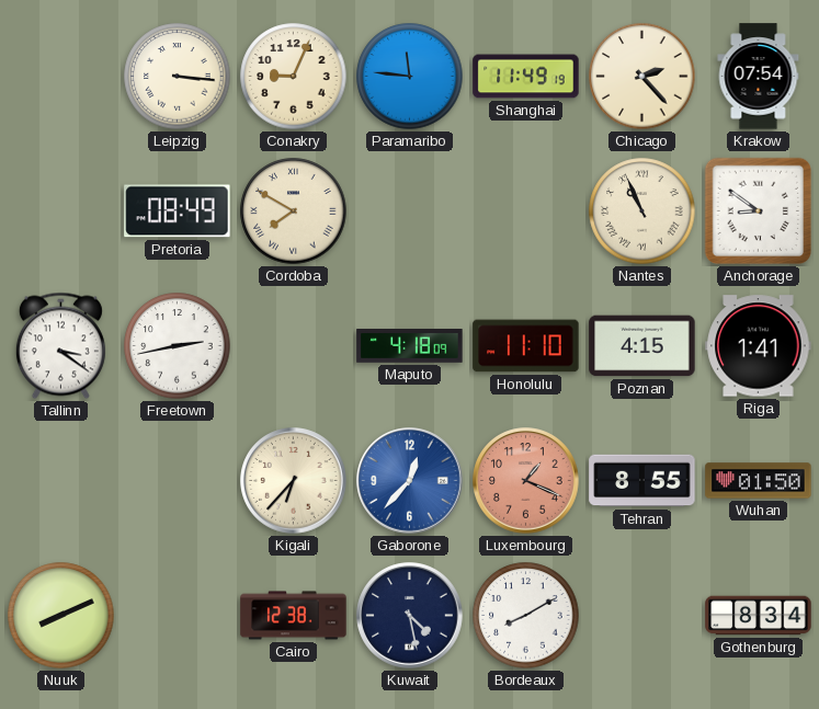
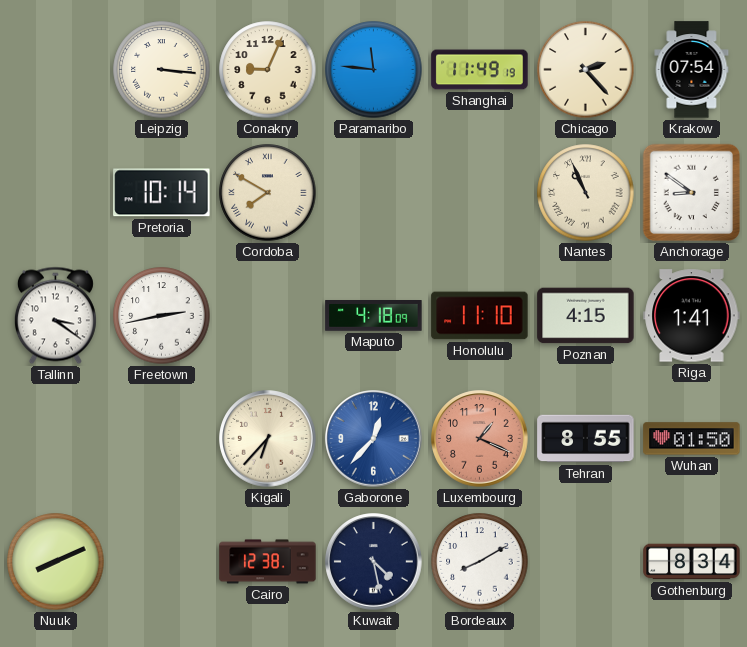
Pretoria: 08:49 -> 10:14 (162, 193)
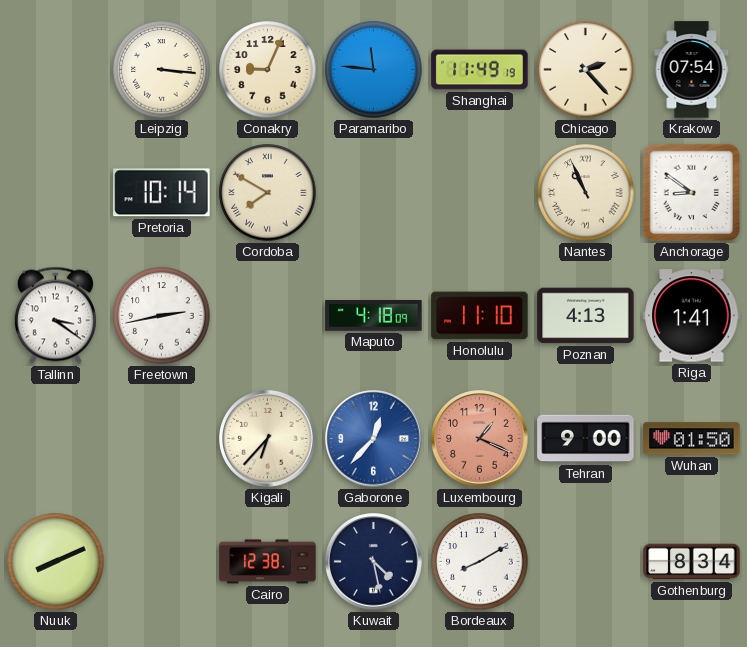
Poznan: 4:15 -> 4:13 (586, 316)
Tehran: 8:55 -> 9:00 (586, 439)
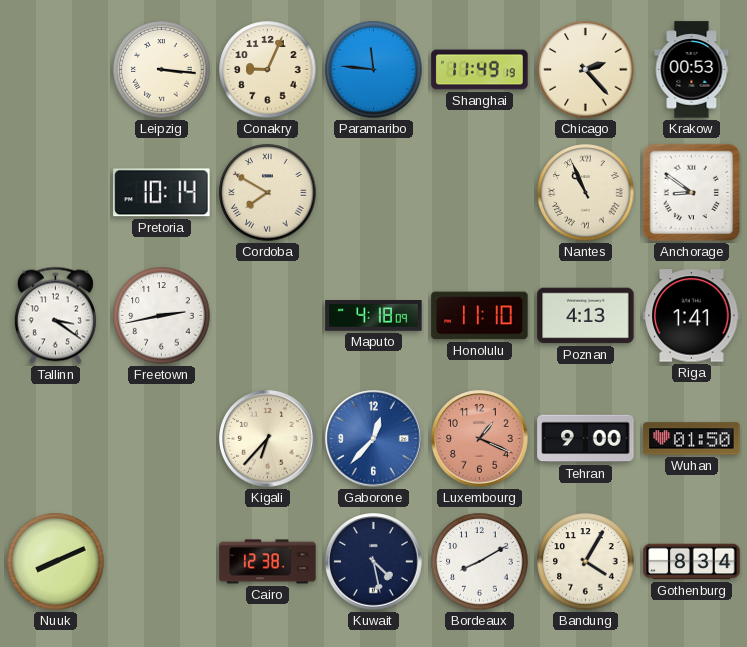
Krakow: 07:54 -> 00:53 (692, 70)
Bandung: none -> 4:05 (586, 562)
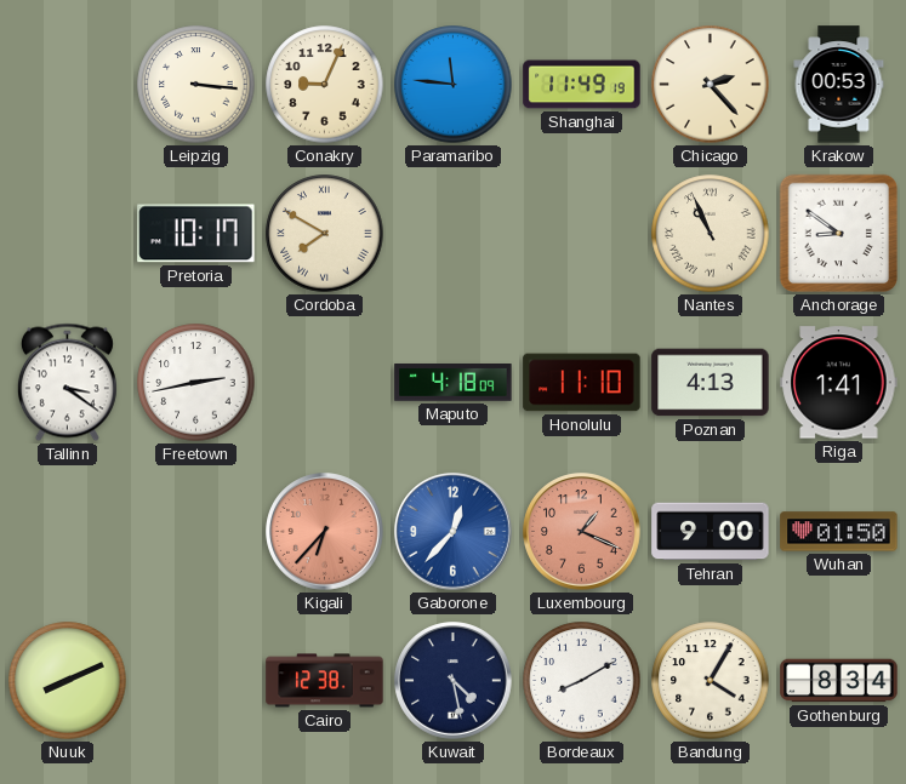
Pretoria: 10:14 -> 10:17 (196, 234)
Kigali dial: cream -> salmon (325, 532)
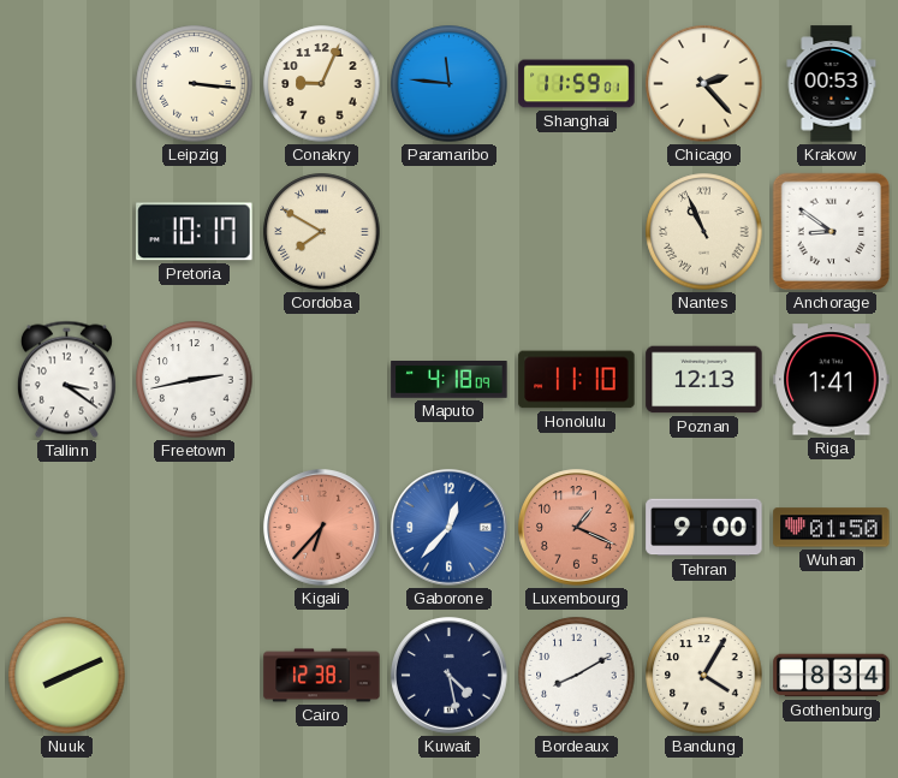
Shanghai: 11:49 -> 11:59 (577, 84)
Poznan: 4:13 -> 12:13 (704, 380)
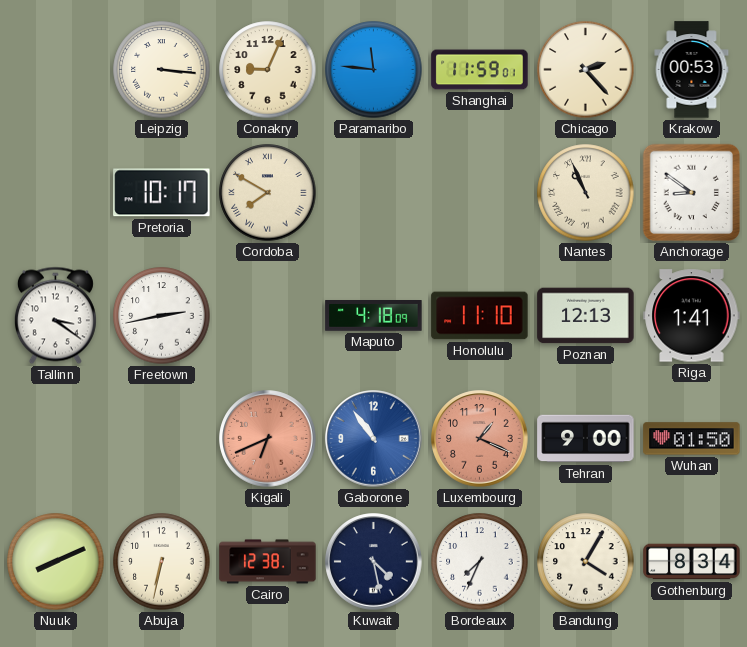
Kigali: 6:37 -> 6:41 (268, 439)
Gaborone: 12:37 -> 10:54 (374, 439)
Abuja: none -> 6:32 (162, 562)
Bordeaux: 8:10 -> 7:34 (480, 562)
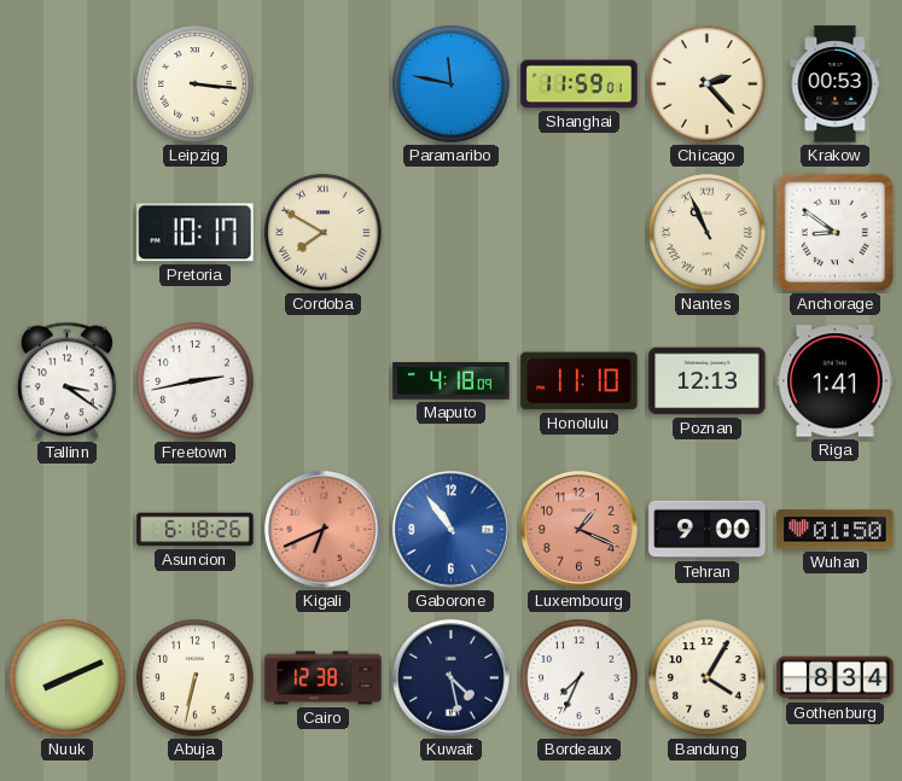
Conakry: 9:04 -> none (268, 70)
Paramaribo: 11:46 -> 11:47 (452, 84)
Asuncion: none -> 6:18 (196, 530)
